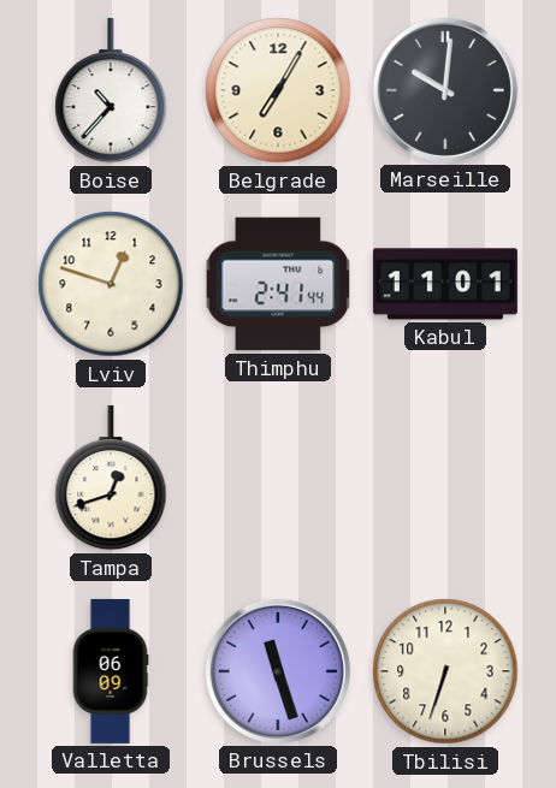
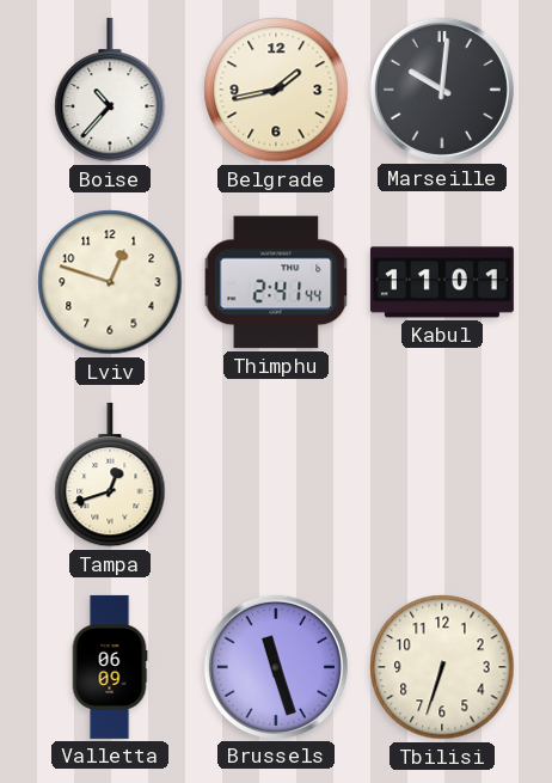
Belgrade: 7:05 -> 1:43 (276, 90)
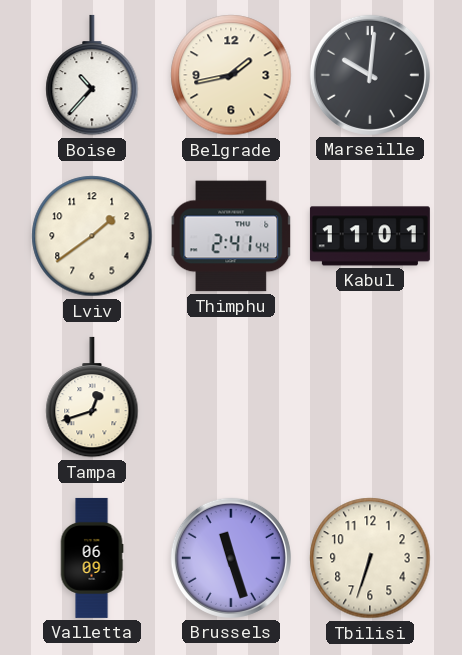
Lviv: 12:48 -> 1:39 (92, 236)
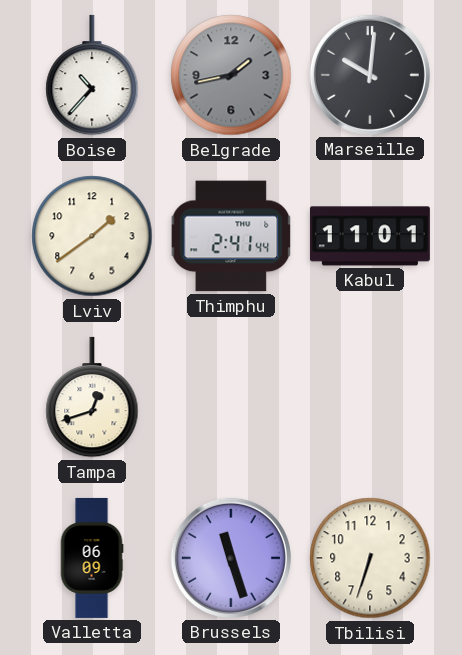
Belgrade dial: cream -> grey (231, 75)
